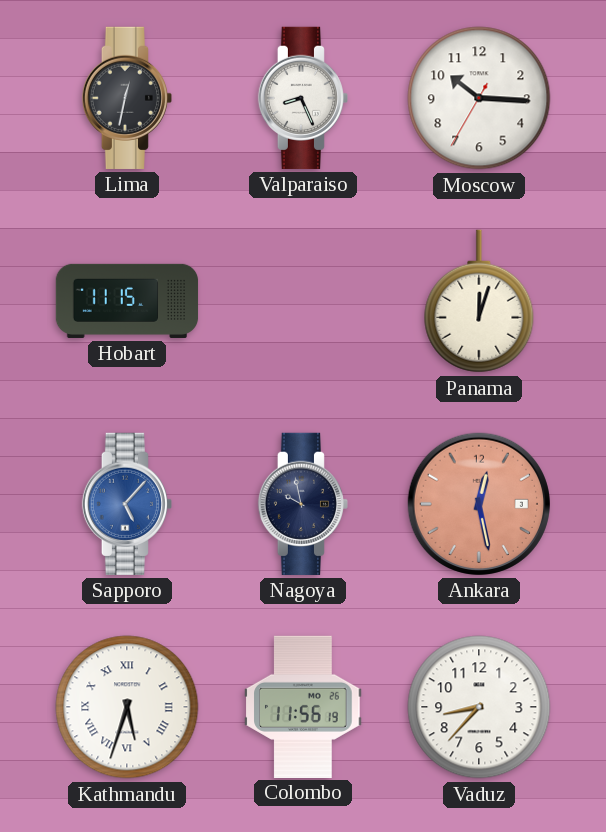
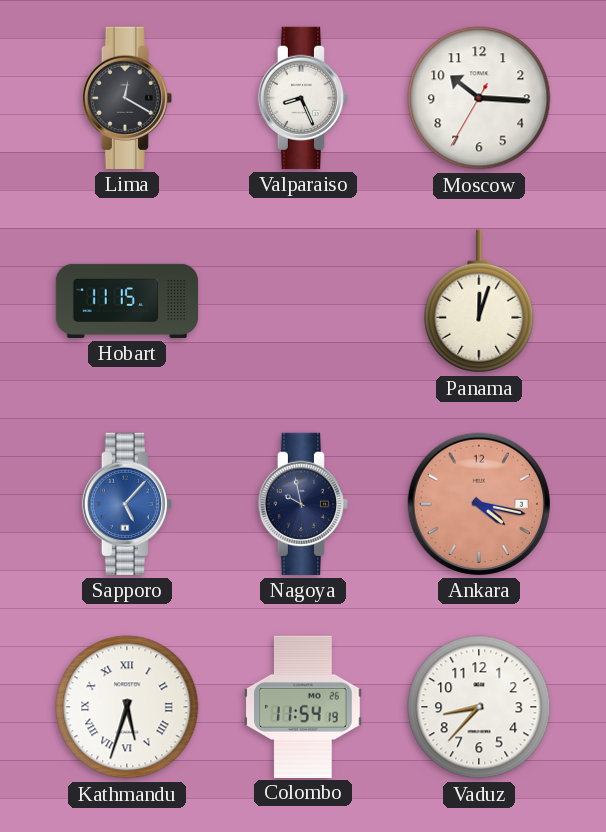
Lima: 12:32 -> 12:20 (126, 98)
Ankara: 12:28 -> 4:17 (479, 504)
Colombo: 11:56 -> 11:54 (303, 706)
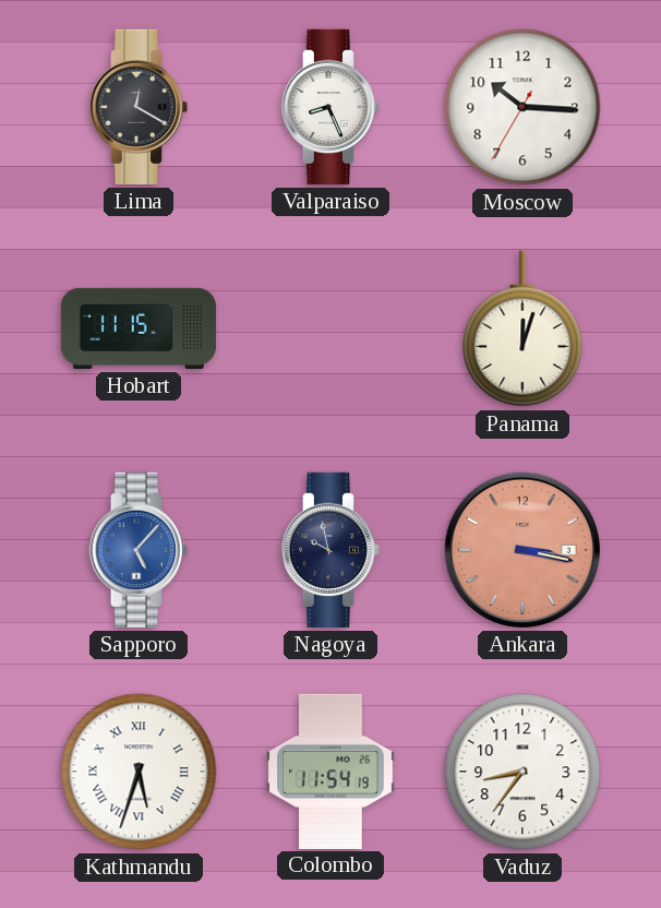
Ankara: 4:17 -> 3:17 (522, 550)
Vaduz: 8:37 -> 8:36 (522, 772)
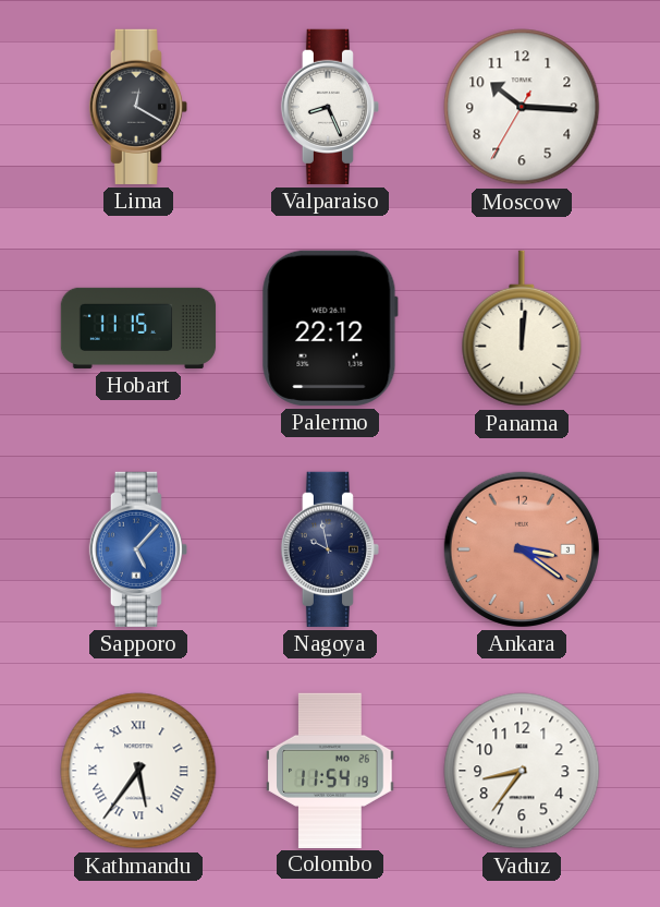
Palermo: none -> 22:12 (330, 328)
Panama: 12:03 -> 12:01 (522, 328)
Ankara: 3:17 -> 3:21 (522, 549)
Kathmandu: 5:33 -> 5:36 (138, 771)
